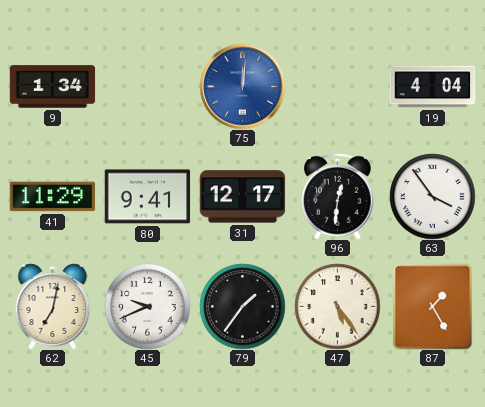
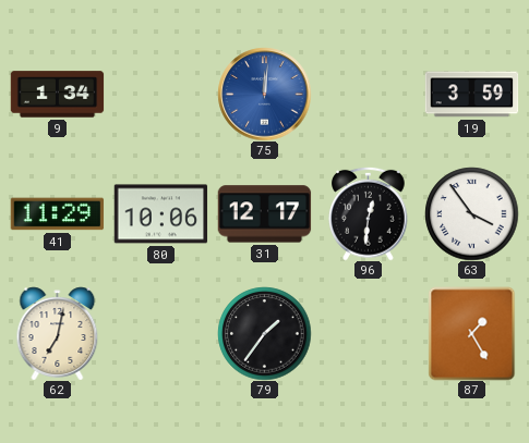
19: 4:04 -> 3:59 (471, 95)
80: 9:41 -> 10:06 (160, 214)
45: 9:41 -> none (147, 306)
47: 5:24 -> none (337, 306)
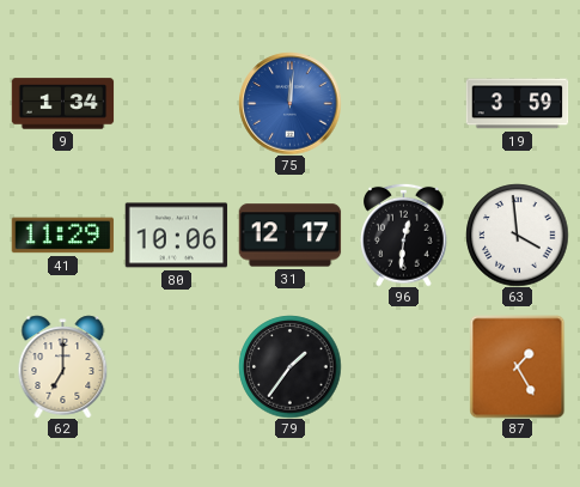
63: 3:54 -> 3:59 (517, 235)
62: 7:02 -> 7:00 (63, 366)
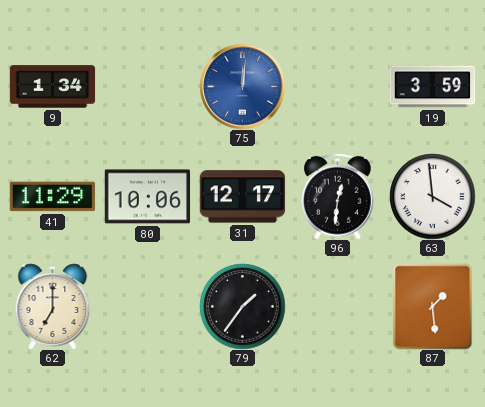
87: 1:25 -> 1:29 (433, 306)
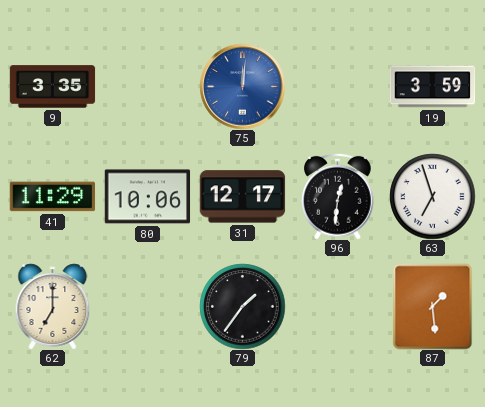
9: 1:34 -> 3:35 (52, 87)
63: 3:59 -> 6:57 (432, 196)
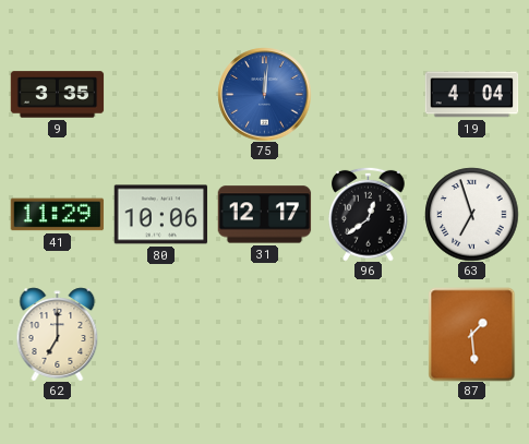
19: 3:59 -> 4:04 (471, 95)
96: 12:31 -> 12:39 (369, 214)
79: 1:36 -> none (242, 306)
